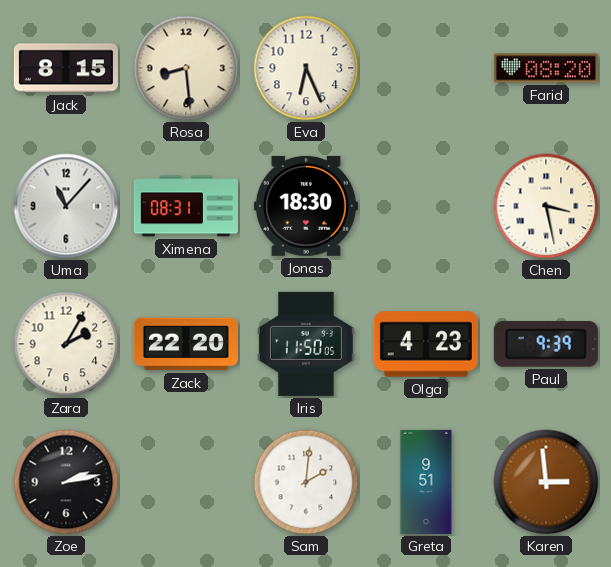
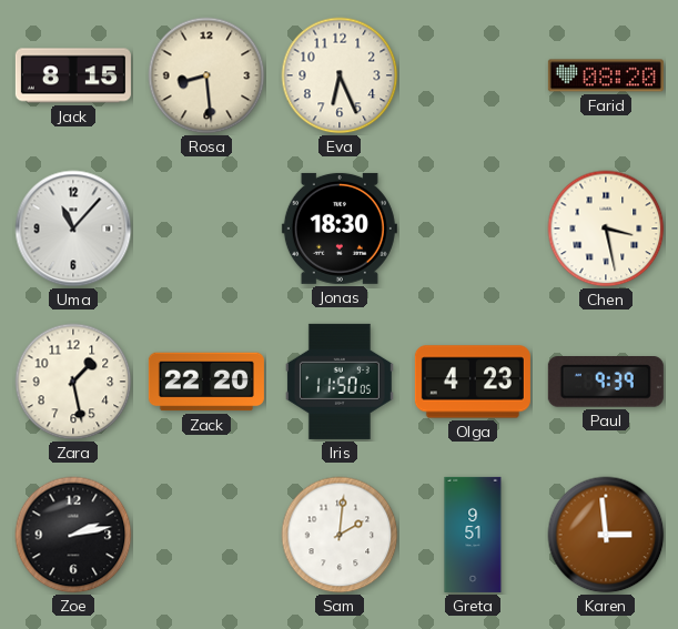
Ximena: 08:31 -> none (186, 206)
Zara: 2:05 -> 1:28 (73, 382)
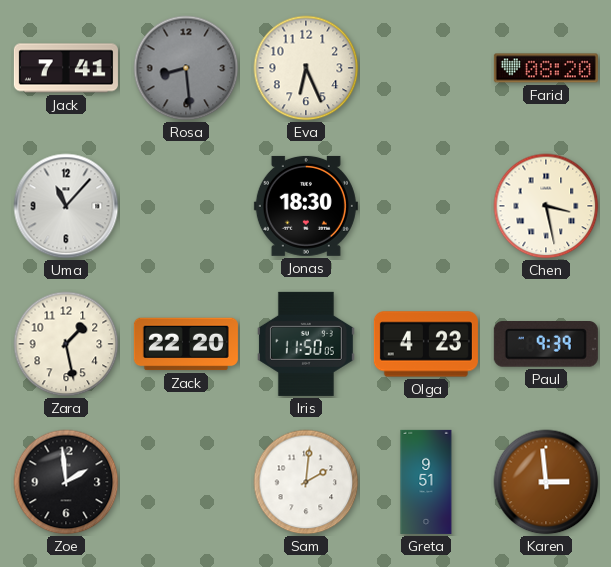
Jack: 8:15 -> 7:41 (66, 68)
Rosa dial: cream -> grey (186, 68)
Zoe: 2:13 -> 1:59 (66, 482)
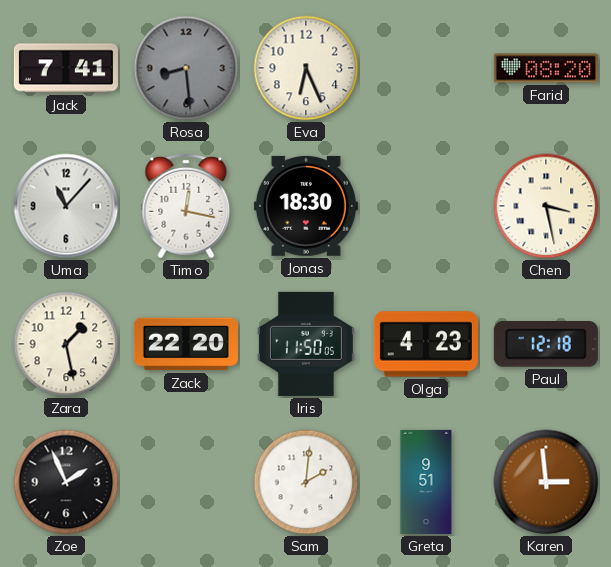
Timo: none -> 12:17 (186, 206)
Paul: 9:39 -> 12:18 (546, 345)
Zoe: 1:59 -> 1:56 (66, 482)
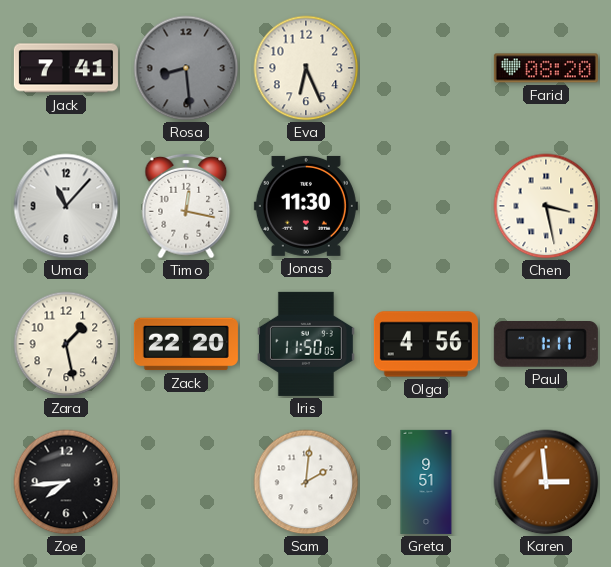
Jonas: 18:30 -> 11:30 (306, 206)
Olga: 4:23 -> 4:56 (426, 344)
Paul: 12:18 -> 1:11 (546, 345)
Zoe: 1:56 -> 7:44 (66, 482)
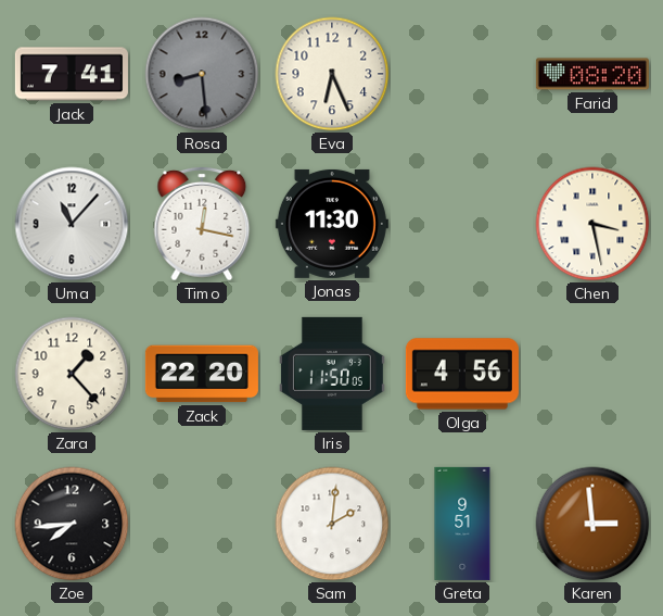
Zara: 1:28 -> 1:23 (72, 374)
Paul: 1:11 -> none (546, 345)
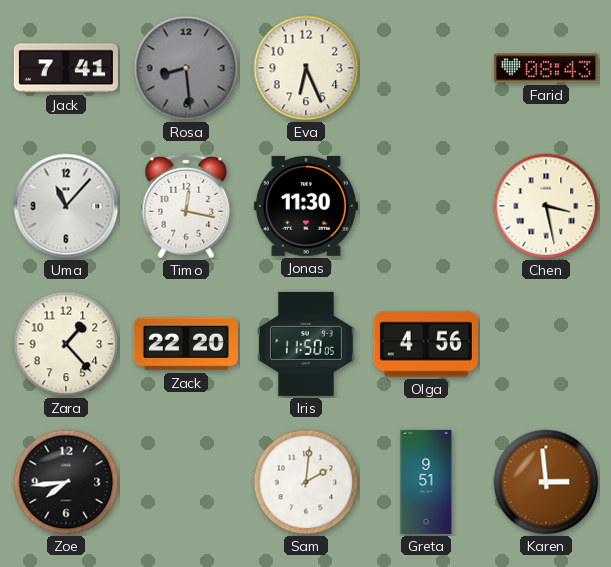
Farid: 08:20 -> 08:43 (546, 68)
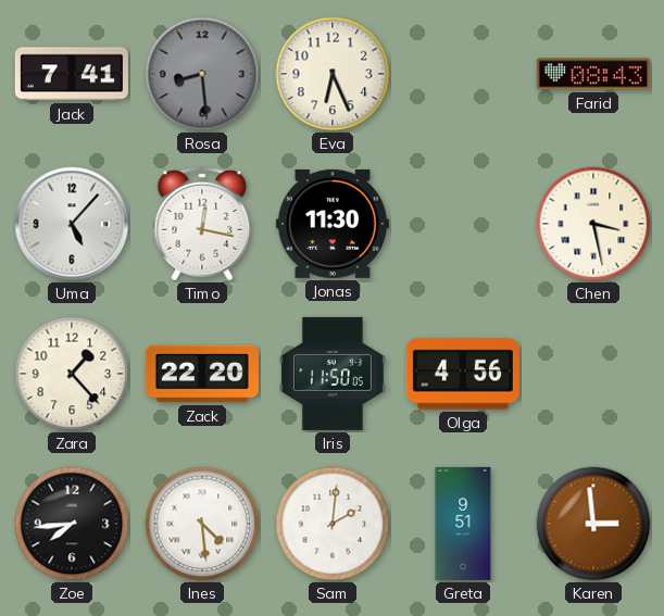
Uma: 11:07 -> 5:07 (72, 224)
Ines: none -> 4:29 (202, 524)
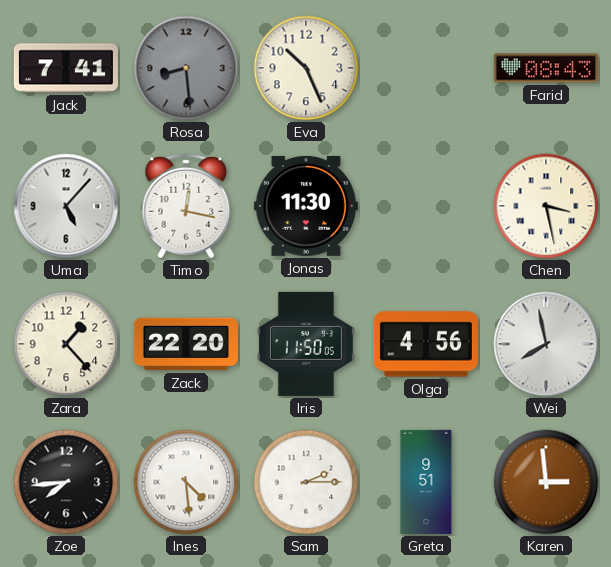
Eva: 6:26 -> 10:26 (306, 68)
Wei: none -> 7:58 (546, 344)
Sam: 2:01 -> 2:15 (306, 482)
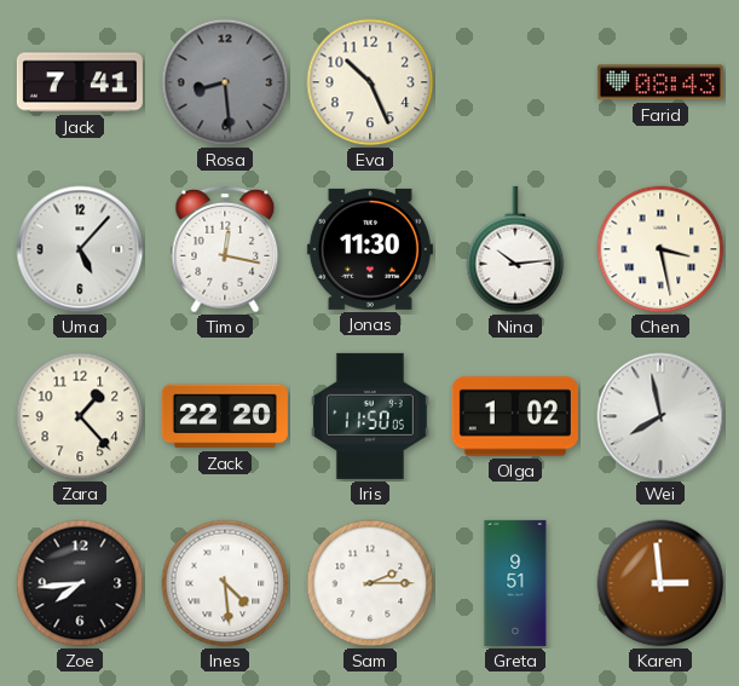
Nina: none -> 10:14 (515, 249)
Olga: 4:56 -> 1:02 (515, 416)
